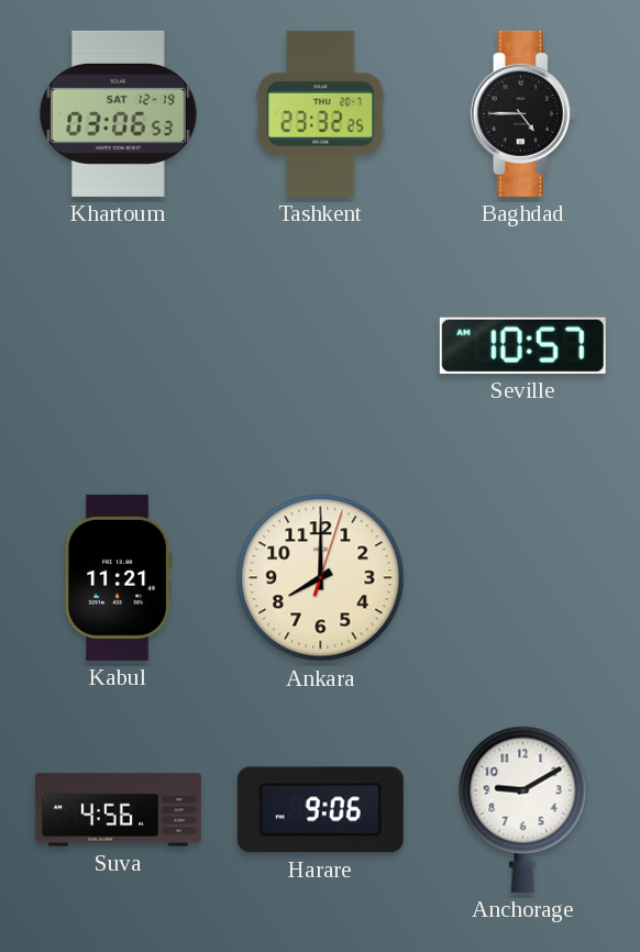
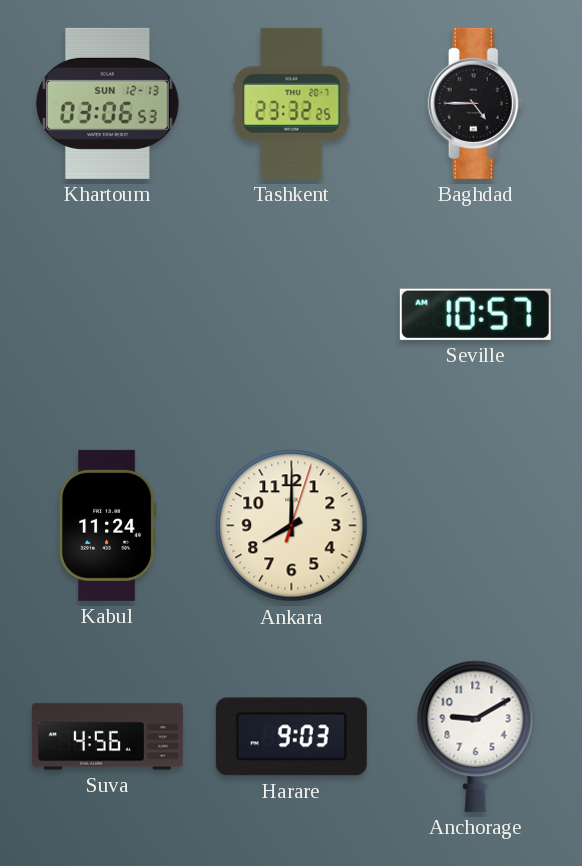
Khartoum date: SAT 12-19 -> SUN 12-13 (107, 103)
Kabul: 11:21 -> 11:24 (107, 525)
Harare: 9:06 -> 9:03 (291, 737)
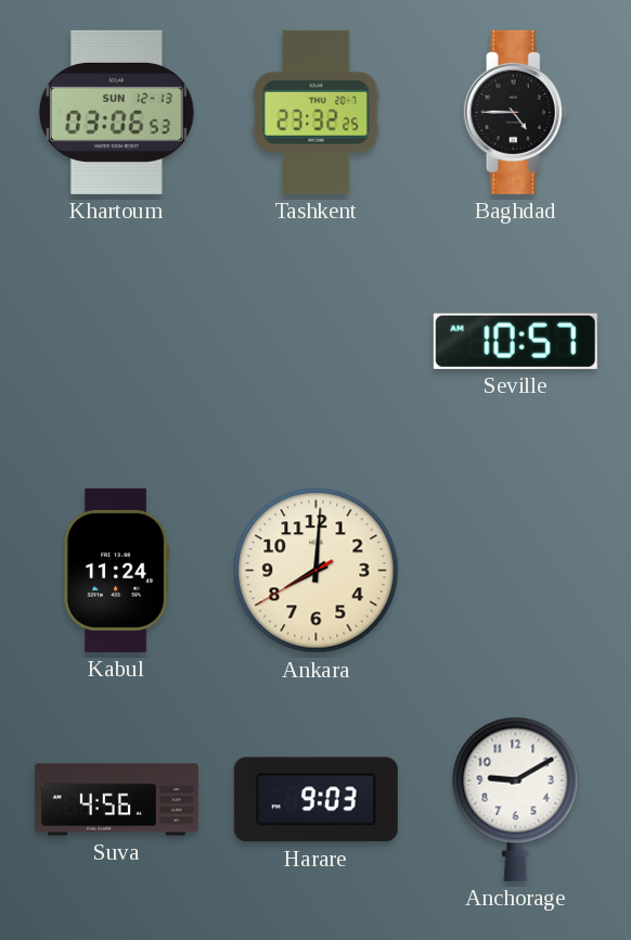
Ankara: 8:00:03 -> 8:00:40 (317, 571)
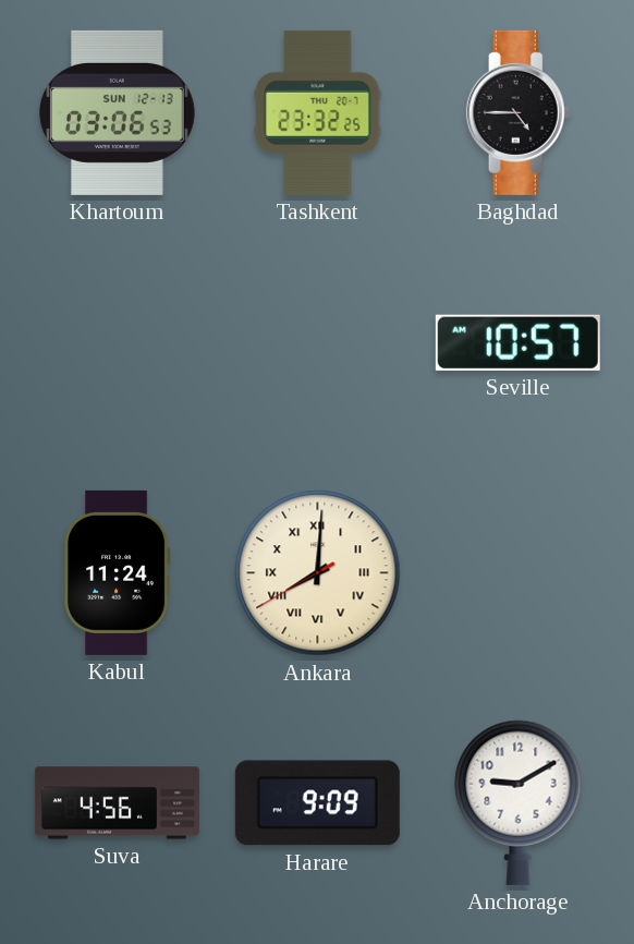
Ankara numerals: Arabic -> Roman (318, 573)
Harare: 9:03 -> 9:09 (317, 803)
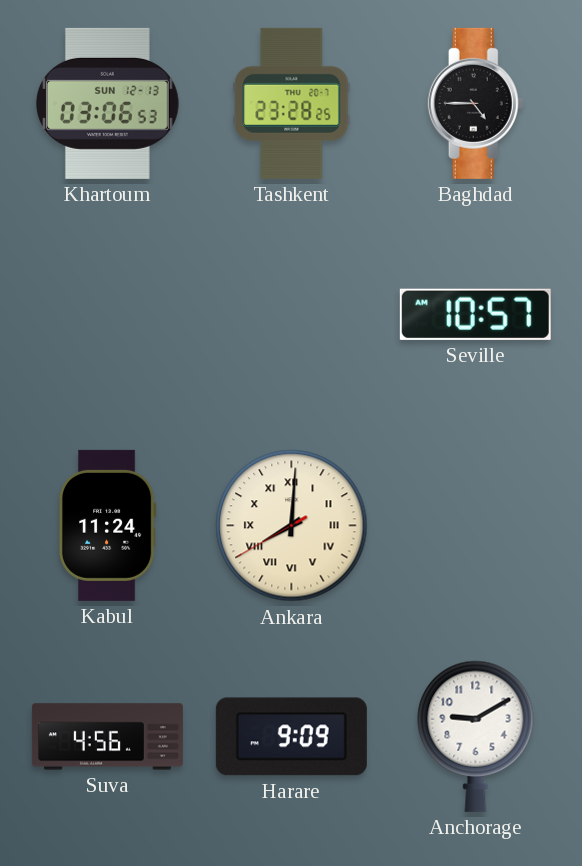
Tashkent: 23:32 -> 23:28 (292, 103)
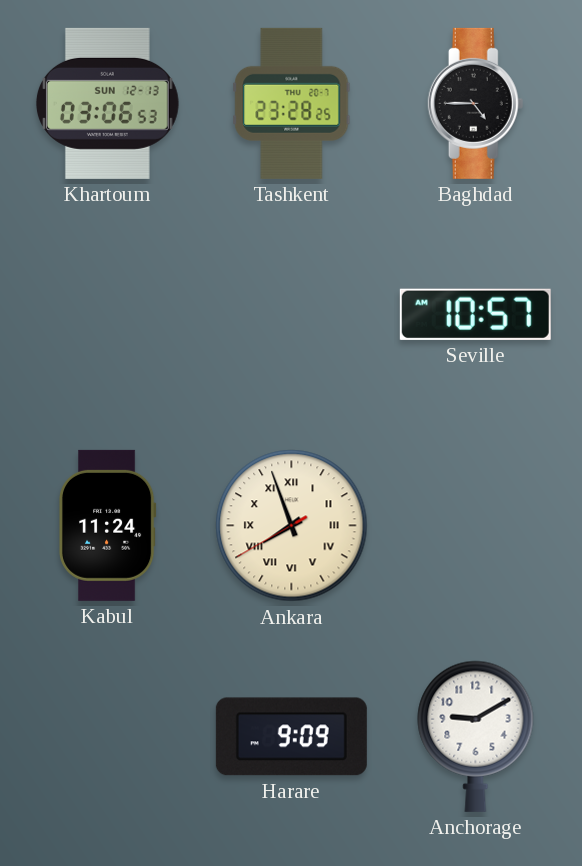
Ankara: 8:00 -> 7:56 (292, 526)
Suva: 4:56 -> none (107, 737)
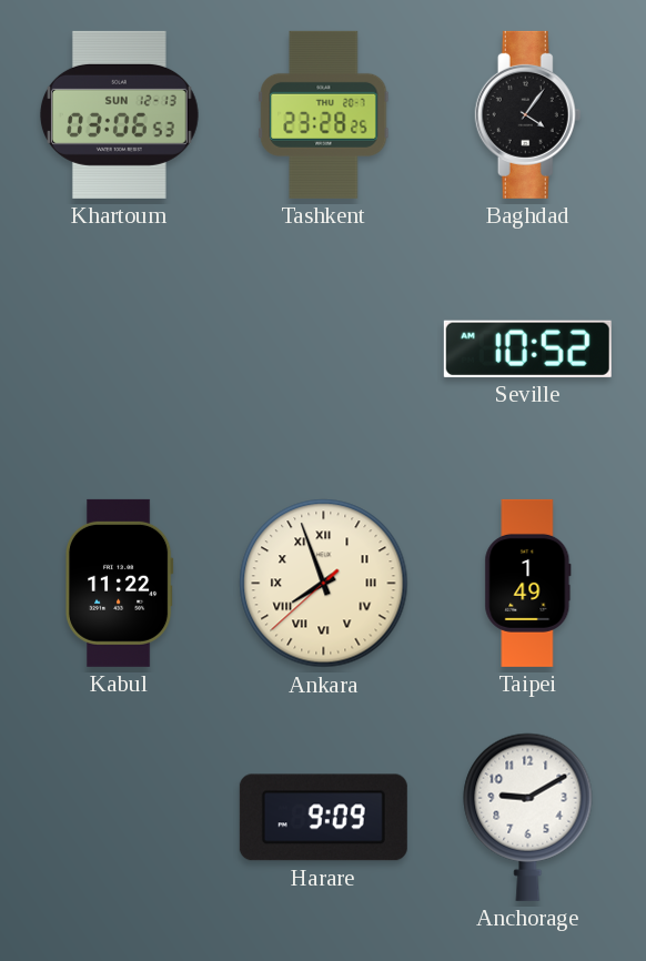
Baghdad: 4:45 -> 4:06 (528, 114)
Seville: 10:57 -> 10:52 (527, 348)
Kabul: 11:24 -> 11:22 (119, 583)
Ankara: 7:56:40 -> 7:56:38 (324, 584)
Taipei: none -> 1:49 (528, 583)
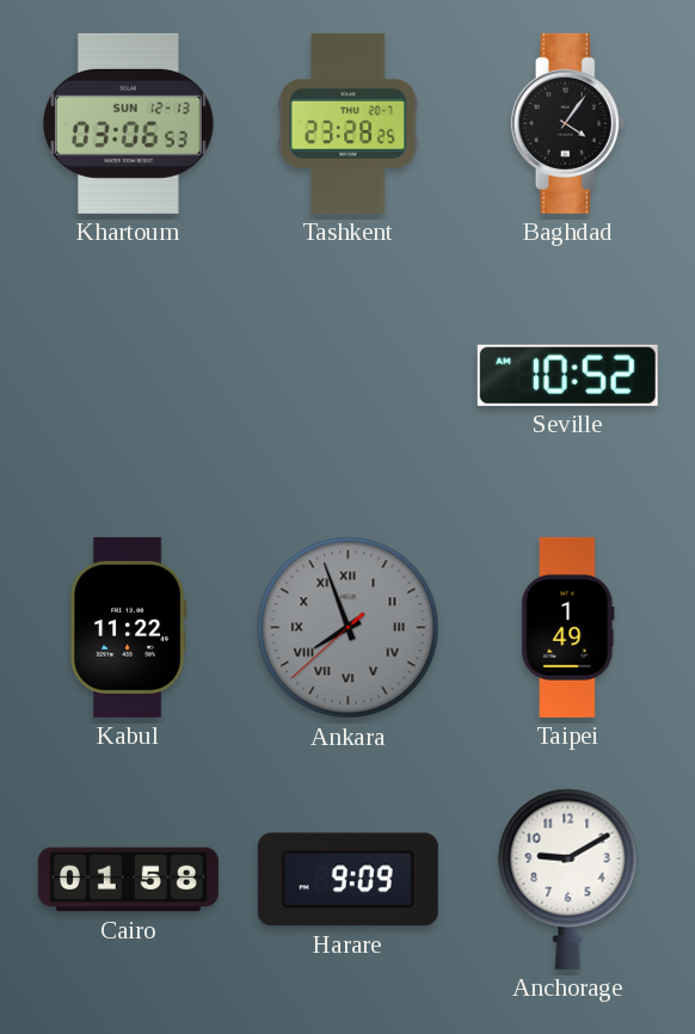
Ankara dial: cream -> grey (349, 628)
Cairo: none -> 01:58 (128, 880)
